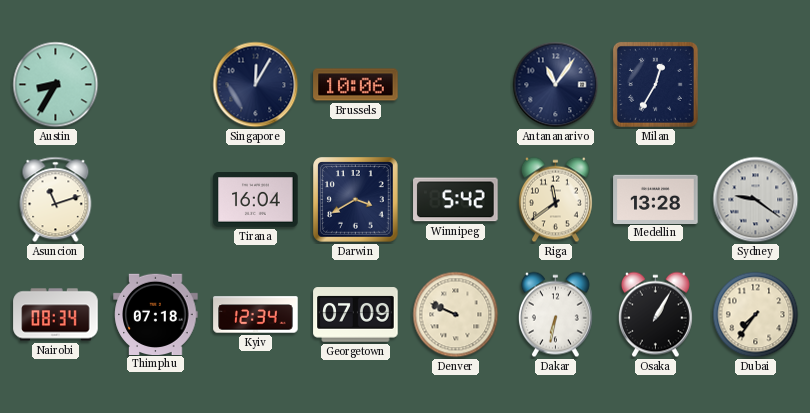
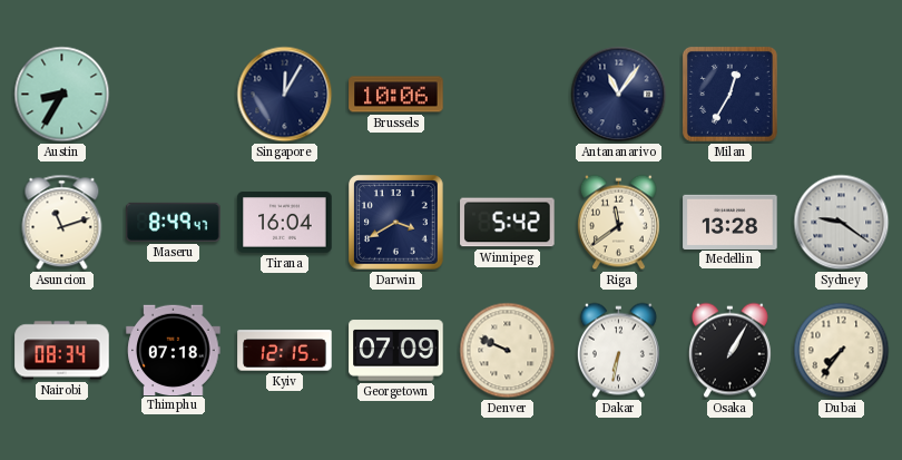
Maseru: none -> 8:49 (174, 222)
Kyiv: 12:34 -> 12:15 (285, 351)
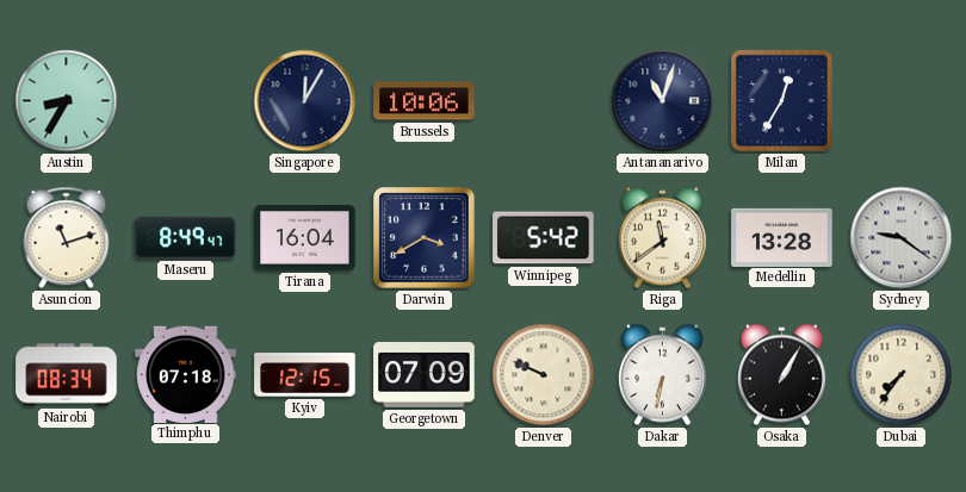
Antananarivo: 11:06 -> 11:03 (663, 101)
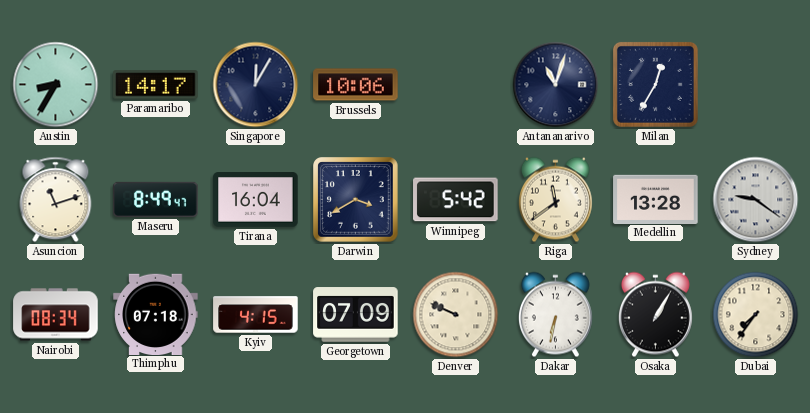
Paramaribo: none -> 14:17 (156, 85)
Kyiv: 12:15 -> 4:15 (256, 315)
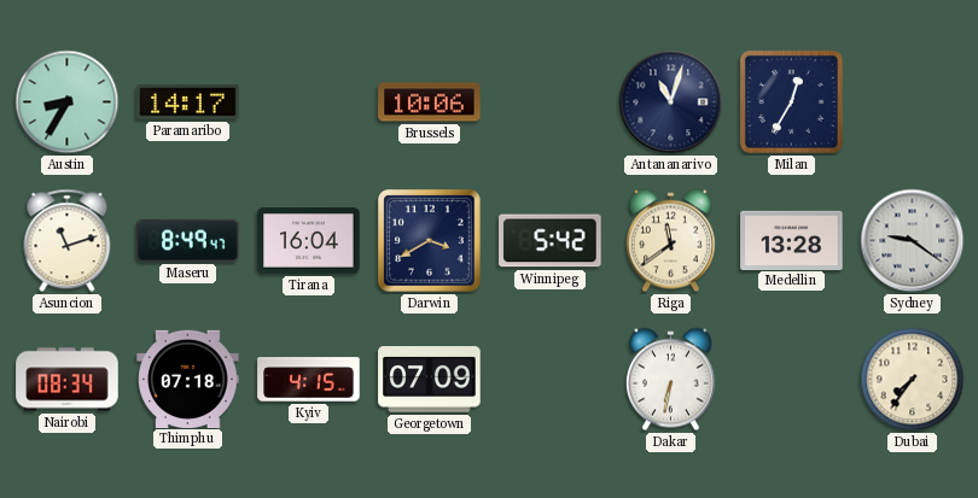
Singapore: 12:05 -> none (256, 85)
Denver: 9:49 -> none (456, 315)
Osaka: 1:05 -> none (655, 315)
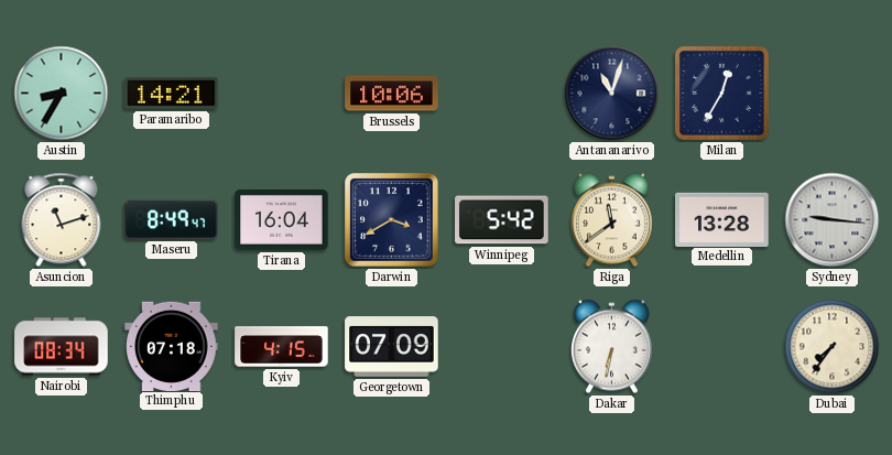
Paramaribo: 14:17 -> 14:21 (172, 94)
Sydney: 9:21 -> 9:16 (833, 220)
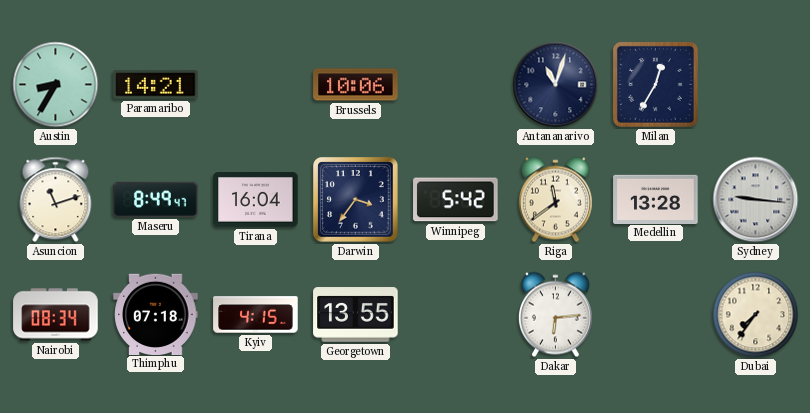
Darwin: 3:40 -> 3:36 (356, 200)
Georgetown: 07:09 -> 13:55 (356, 315)
Dakar: 6:32 -> 6:14 (555, 315)
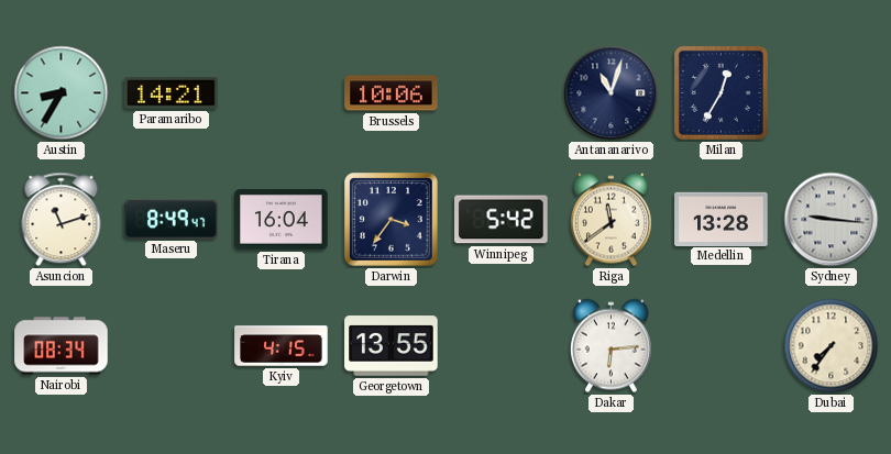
Thimphu: 07:18 -> none (156, 314)
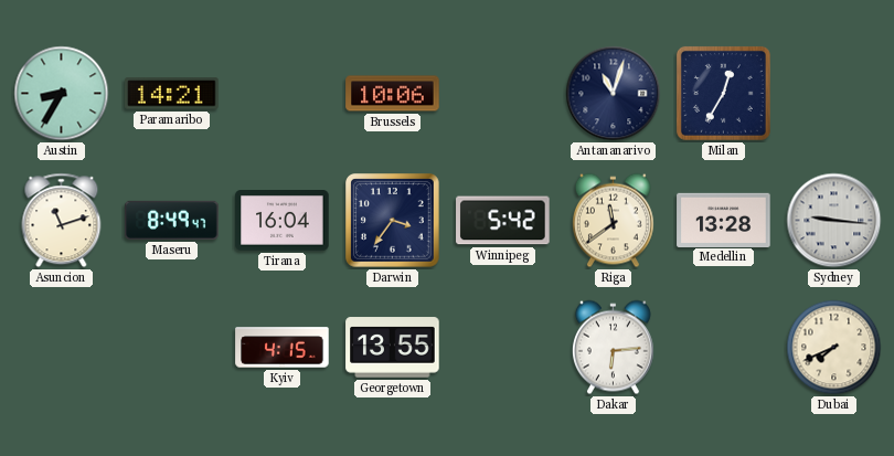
Nairobi: 08:34 -> none (62, 346)
Dubai: 7:36 -> 7:41 (834, 348)
